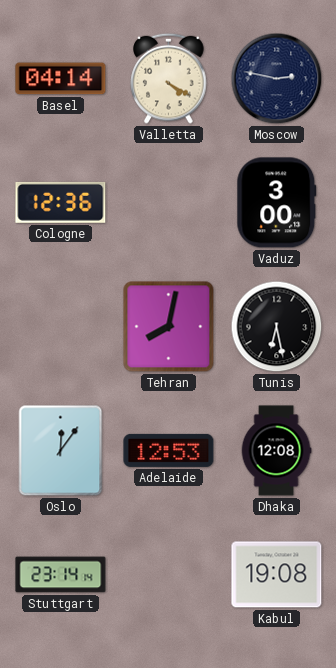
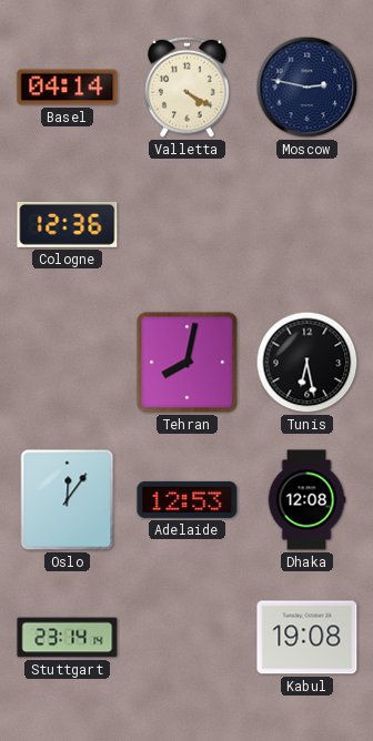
Vaduz: 3:00 -> none (277, 203)
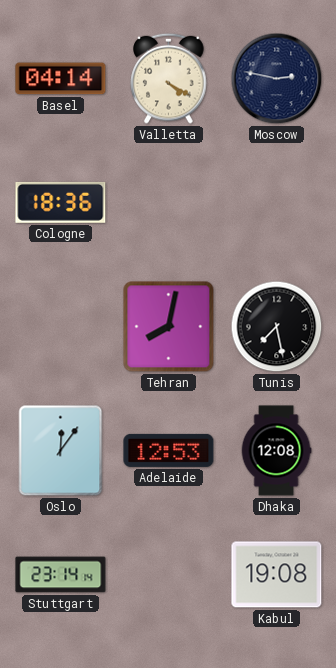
Cologne: 12:36 -> 18:36 (61, 202)
Tunis: 6:28 -> 7:28 (277, 327)
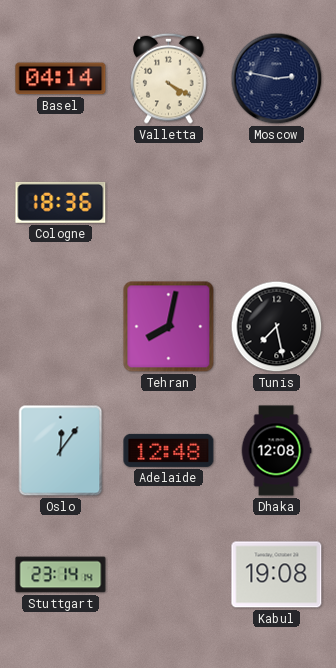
Adelaide: 12:53 -> 12:48 (169, 450)
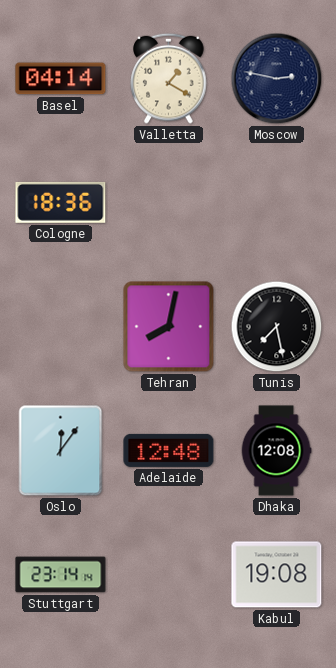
Valletta: 4:20 -> 1:20 (169, 78)
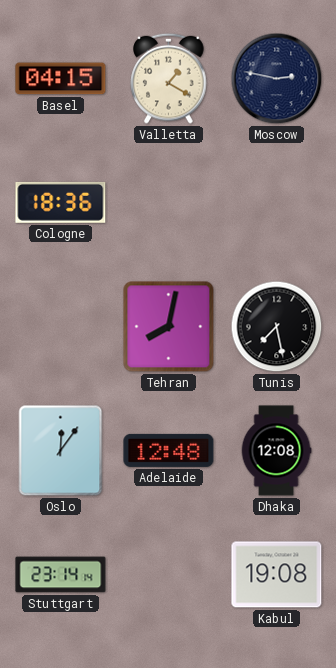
Basel: 04:14 -> 04:15 (61, 79)
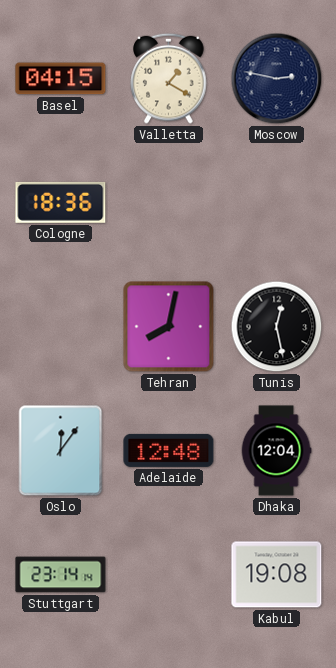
Tunis: 7:28 -> 12:28 (277, 327)
Dhaka: 12:08 -> 12:04 (276, 451)
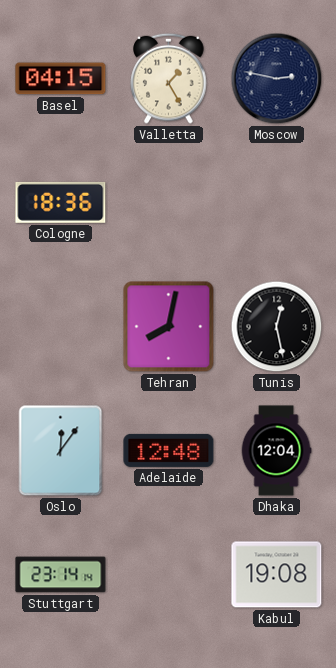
Valletta: 1:20 -> 1:25 (169, 78)
